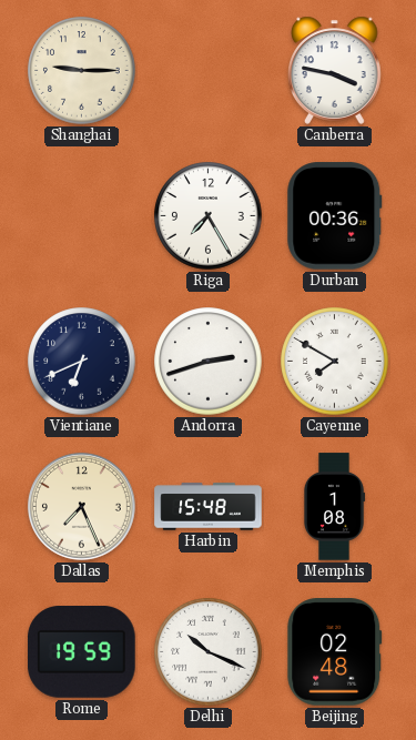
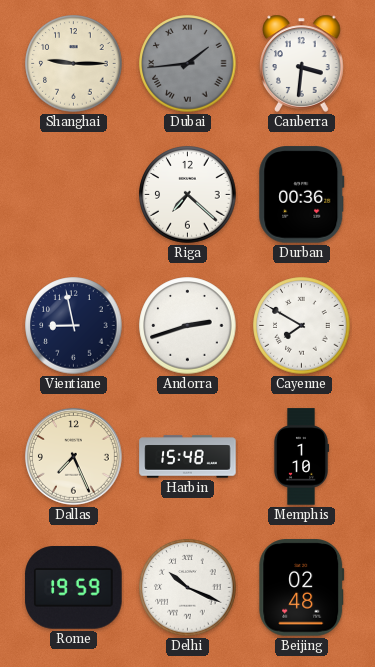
Dubai: none -> 1:44 (188, 64)
Canberra: 3:47 -> 3:31 (302, 63)
Riga: 7:25 -> 7:22 (188, 195)
Vientiane: 6:41 -> 8:58 (74, 326)
Memphis: 1:08 -> 1:10 (301, 457)
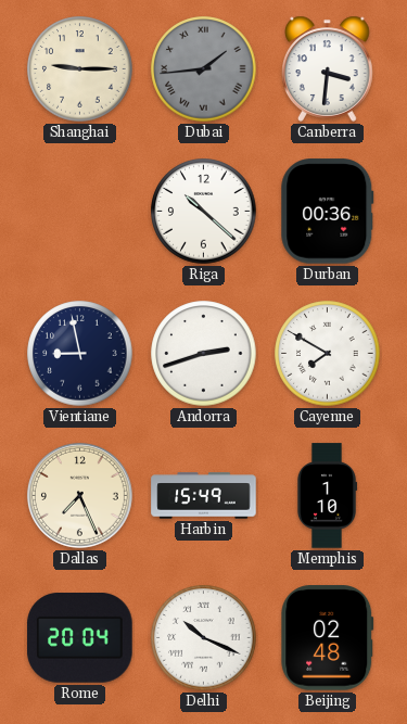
Riga: 7:22 -> 10:22 (204, 212)
Harbin: 15:48 -> 15:49 (204, 496)
Rome: 19:59 -> 20:04 (80, 638)
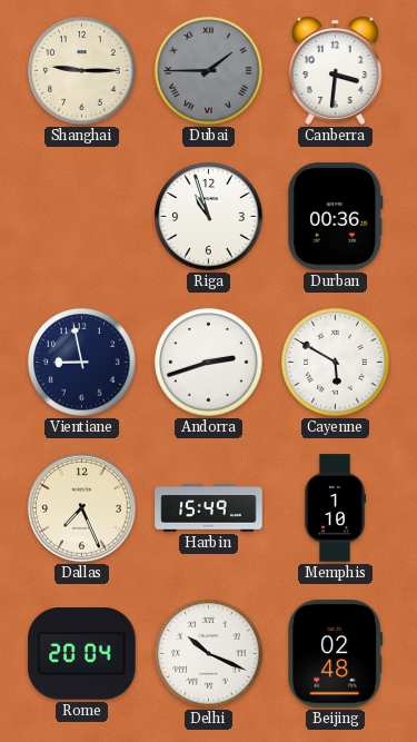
Dubai: 1:44 -> 1:45 (209, 71)
Riga: 10:22 -> 10:57 (209, 217)
Cayenne: 7:50 -> 5:50 (336, 363)
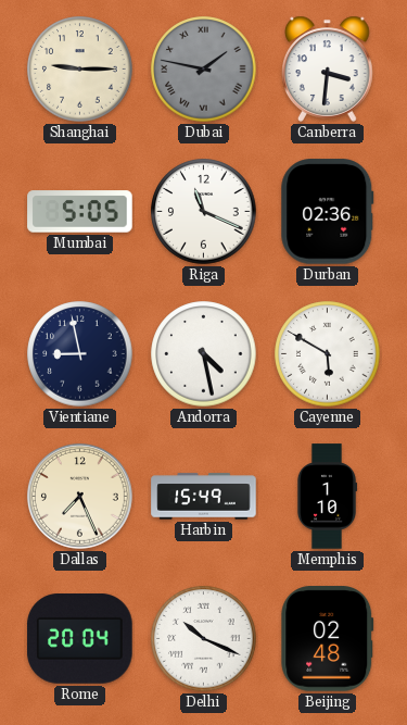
Dubai: 1:45 -> 1:47 (204, 70)
Mumbai: none -> 5:05 (80, 212)
Riga: 10:57 -> 11:19 (204, 212)
Durban: 00:36 -> 02:36 (328, 212)
Andorra: 2:42 -> 4:28 (204, 354)
